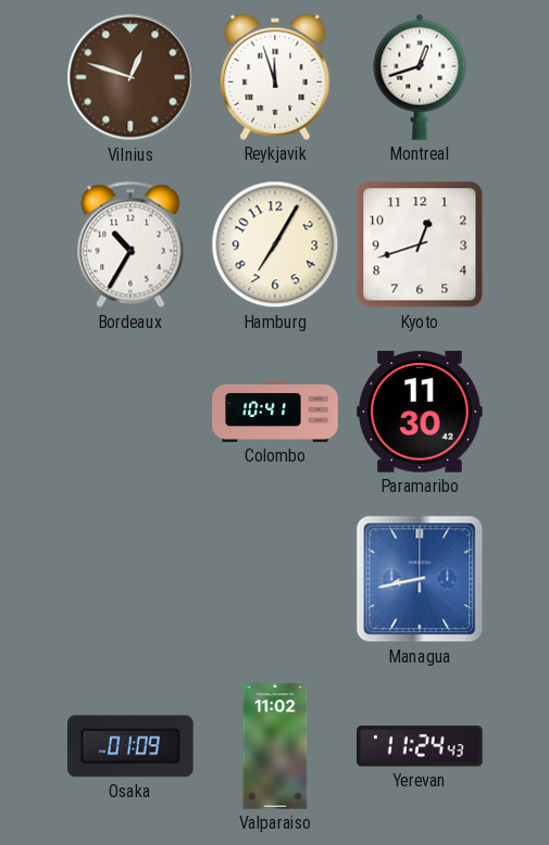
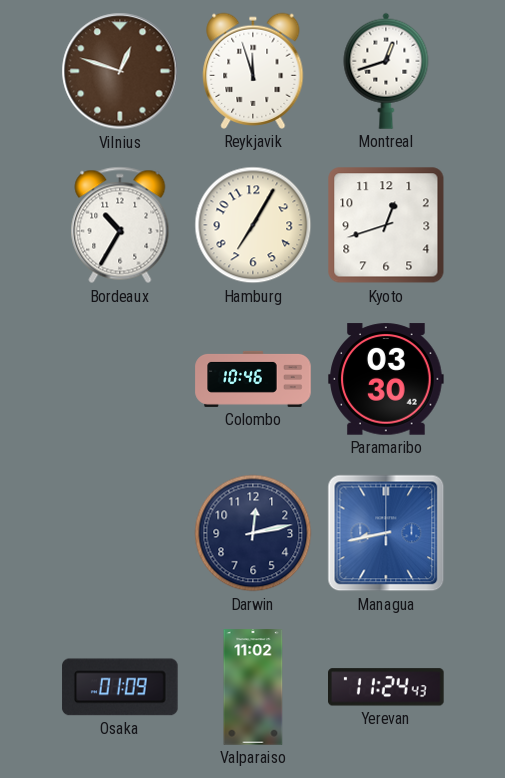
Colombo: 10:41 -> 10:46 (253, 379)
Paramaribo: 11:30 -> 03:30 (386, 379)
Darwin: none -> 12:13 (253, 533)
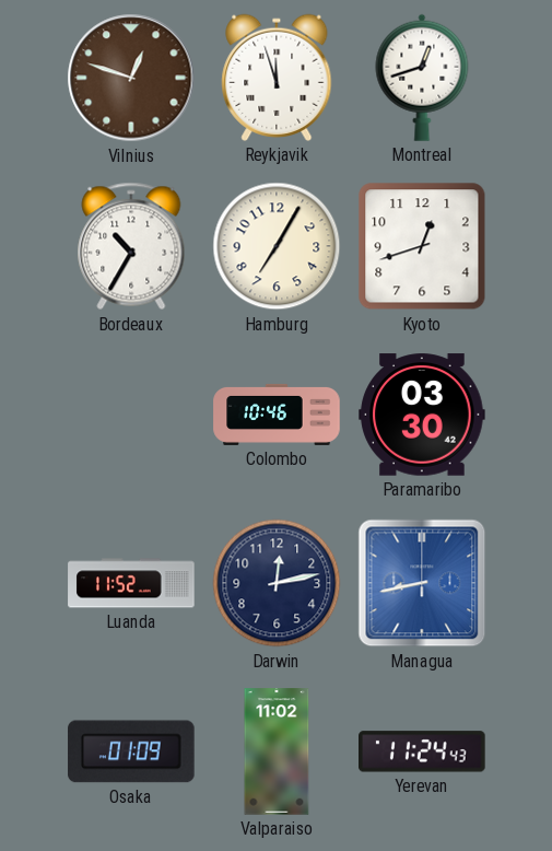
Luanda: none -> 11:52 (131, 583)
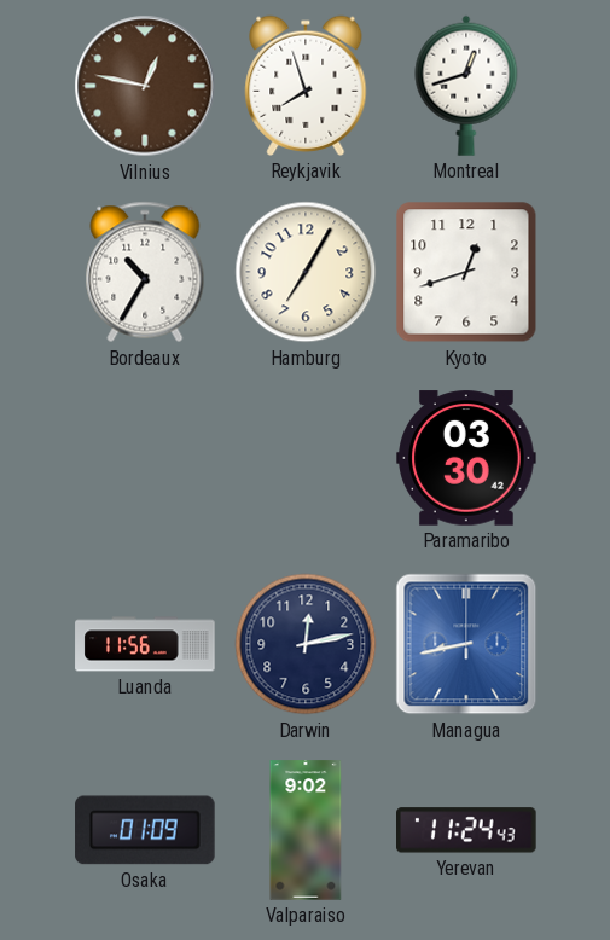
Vilnius: 12:48 -> 12:47 (145, 86)
Reykjavik: 11:57 -> 7:57 (306, 86)
Colombo: 10:46 -> none (277, 415)
Luanda: 11:52 -> 11:56 (145, 644)
Valparaiso: 11:02 -> 9:02 (306, 830)
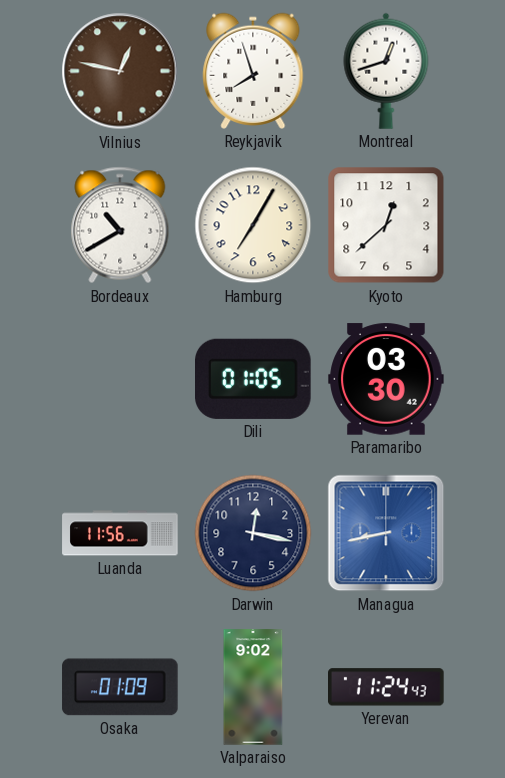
Bordeaux: 10:35 -> 10:40 (120, 225)
Kyoto: 12:42 -> 12:38 (386, 225)
Dili: none -> 01:05 (254, 379)
Darwin: 12:13 -> 12:17 (253, 533)
